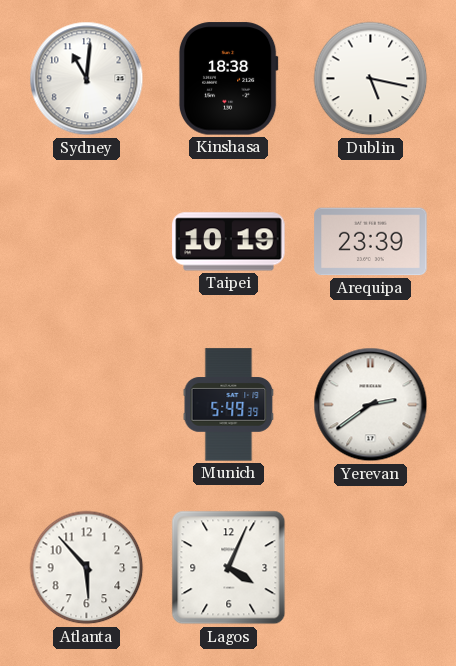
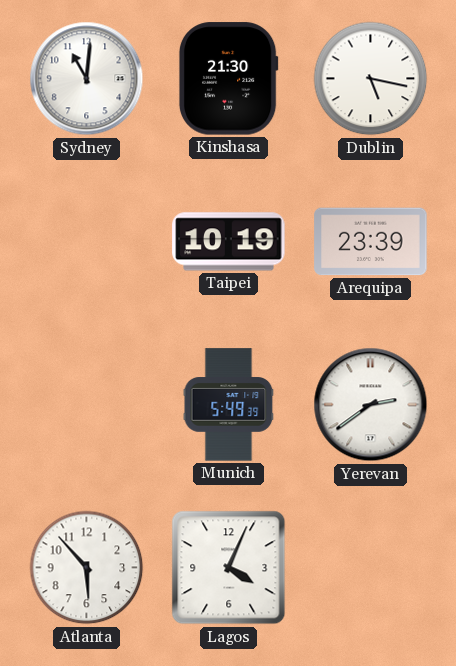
Kinshasa: 18:38 -> 21:30 (228, 79)
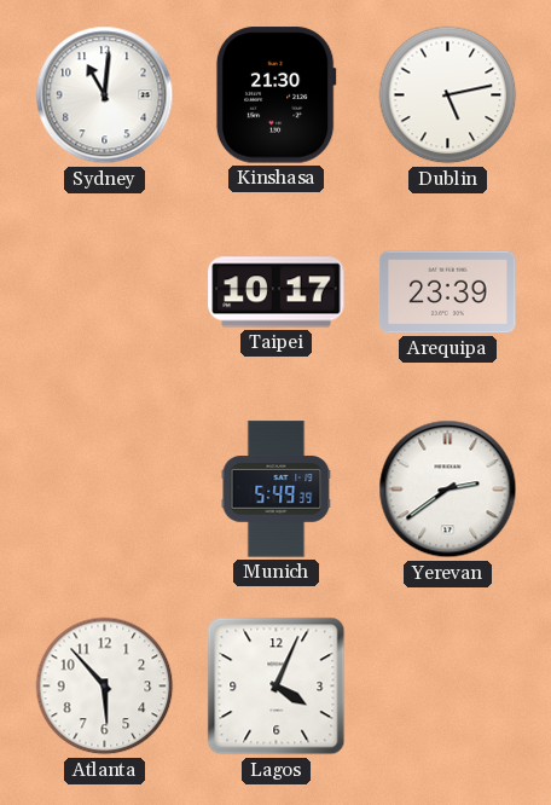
Dublin: 5:17 -> 5:13 (448, 95)
Taipei: 10:19 -> 10:17 (277, 293)
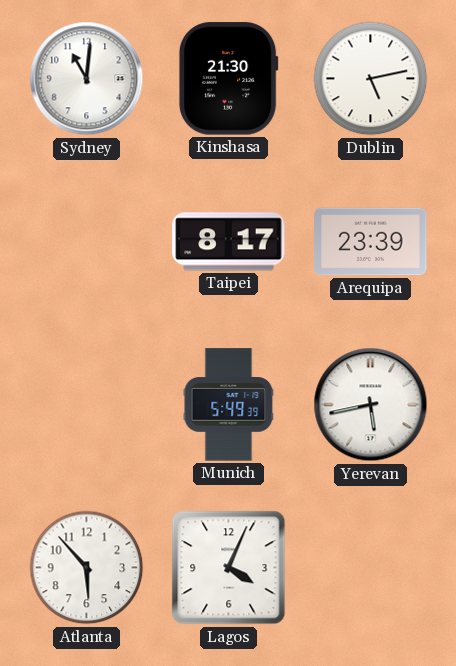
Taipei: 10:17 -> 8:17 (229, 242)
Yerevan: 2:39 -> 5:43 (371, 405)
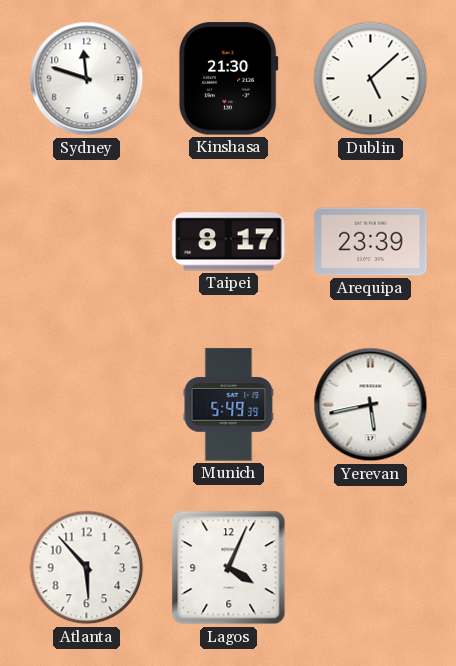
Sydney: 11:01 -> 11:48 (87, 79)
Dublin: 5:13 -> 5:08 (371, 79)
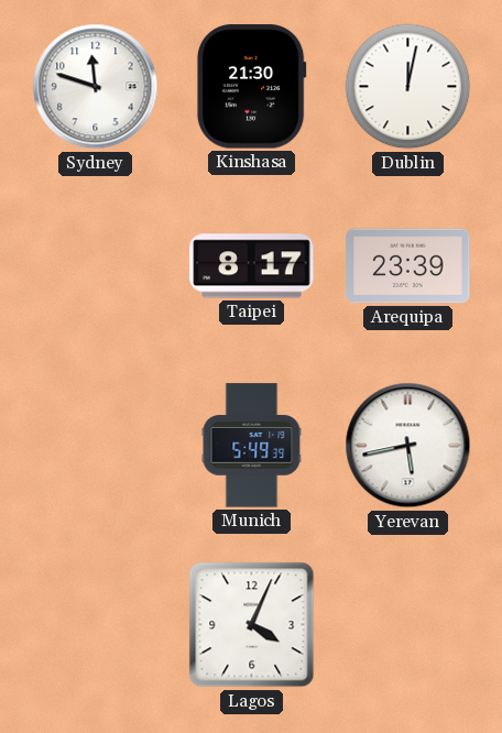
Dublin: 5:08 -> 12:02 (408, 87)
Atlanta: 5:53 -> none (87, 568)
